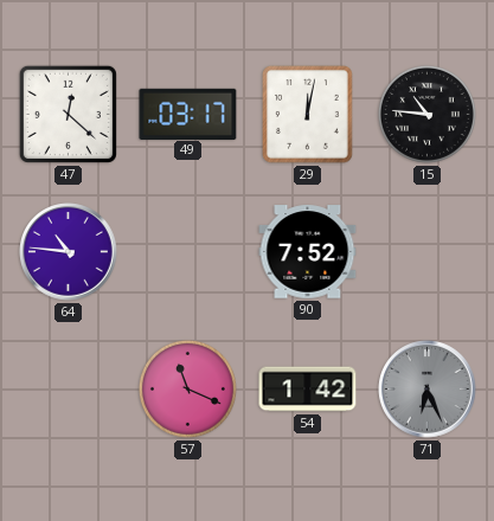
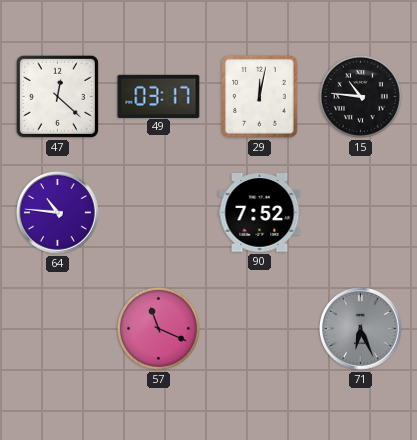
54: 1:42 -> none (308, 390)
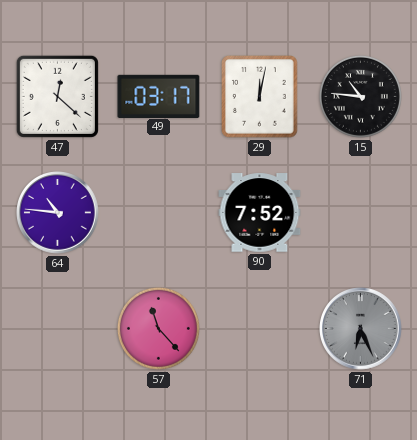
57: 11:19 -> 11:23 (158, 328)
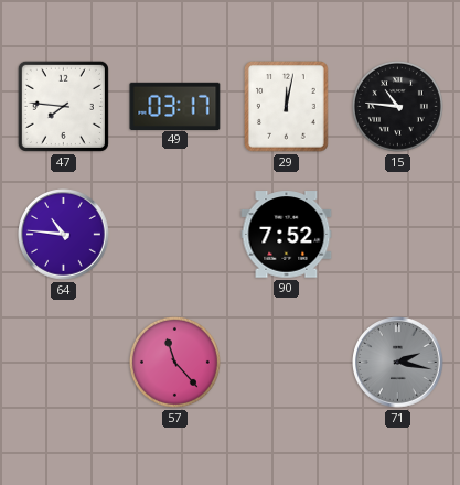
47: 12:22 -> 7:46 (63, 106)
71: 6:26 -> 2:17 (398, 363)
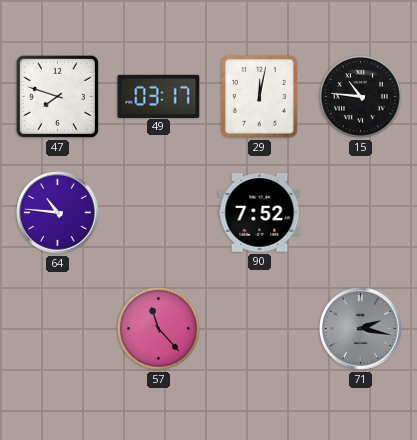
47: 7:46 -> 7:48 (57, 96)
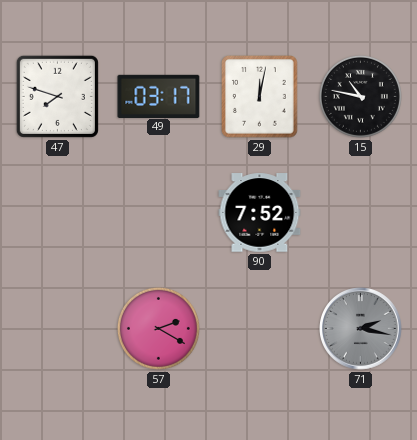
15: 10:46 -> 10:47 (360, 96)
64: 10:46 -> none (58, 213)
57: 11:23 -> 2:20 (158, 328)
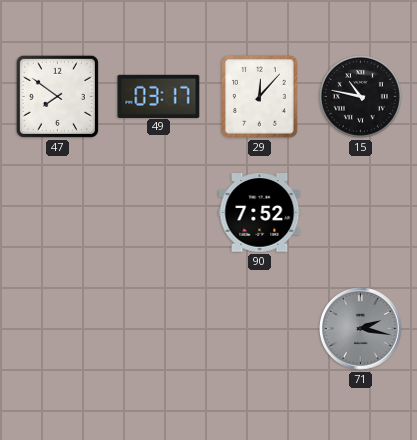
47: 7:48 -> 7:51 (57, 96)
29: 12:02 -> 12:07 (260, 97)
57: 2:20 -> none (158, 328)
